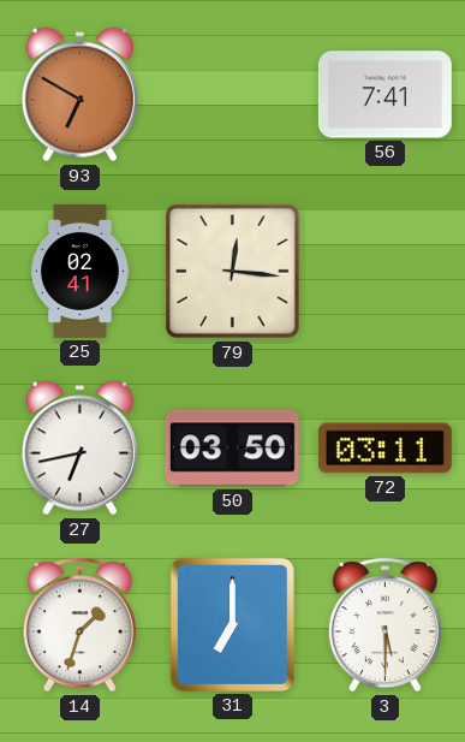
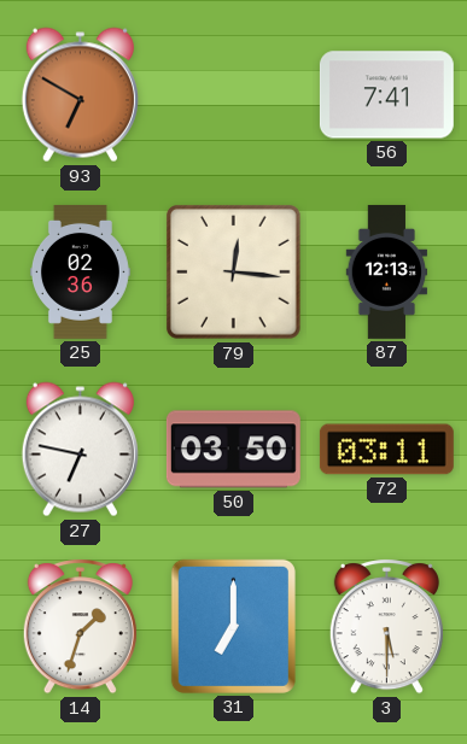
25: 02:41 -> 02:36 (80, 271)
87: none -> 12:13 (387, 271)
27: 6:43 -> 6:47 (80, 450)
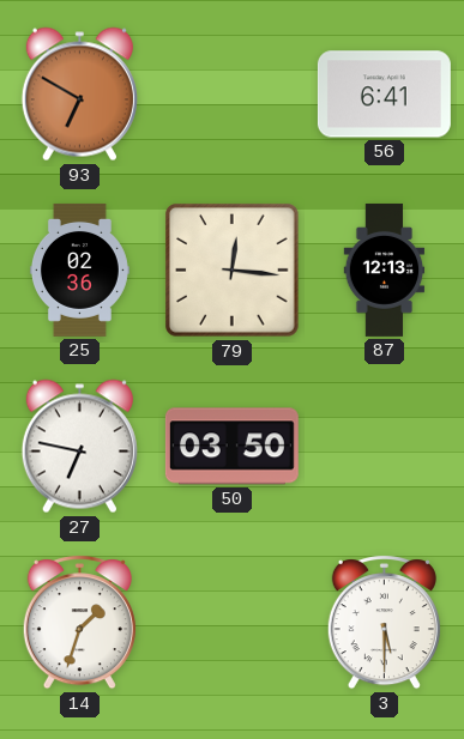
56: 7:41 -> 6:41 (384, 95)
72: 03:11 -> none (386, 450)
31: 7:00 -> none (233, 626)
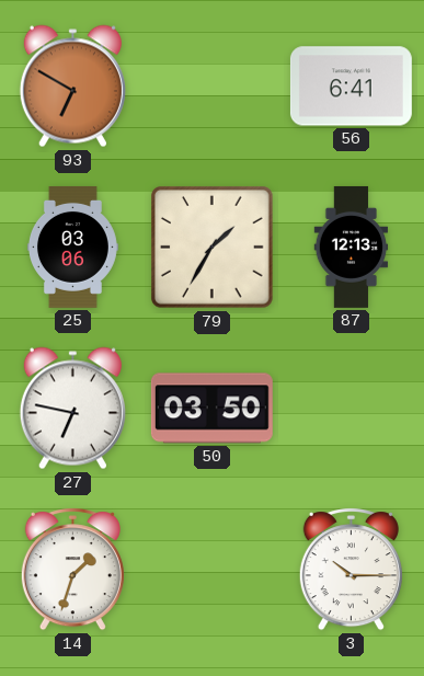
25: 02:36 -> 03:06 (72, 247)
79: 12:16 -> 1:35 (213, 248)
3: 5:30 -> 10:15 (351, 570)
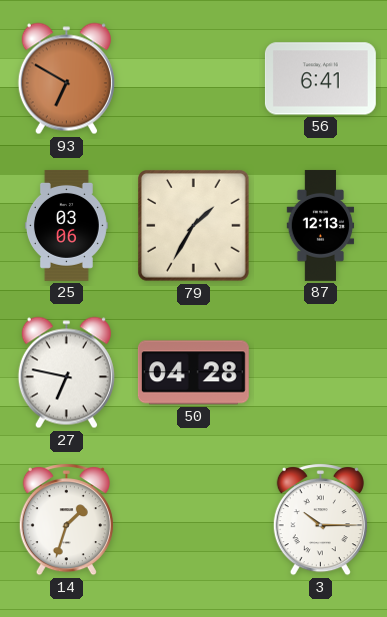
50: 03:50 -> 04:28 (193, 373)
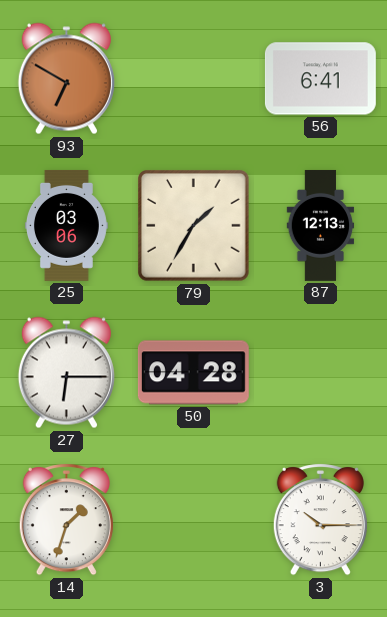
27: 6:47 -> 6:15 (66, 373)
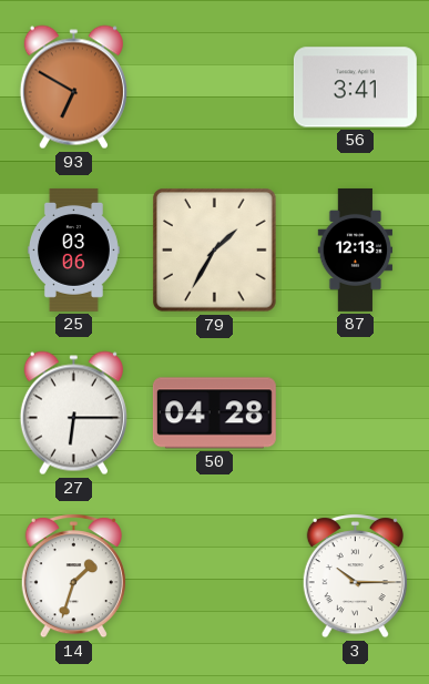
56: 6:41 -> 3:41 (355, 88)
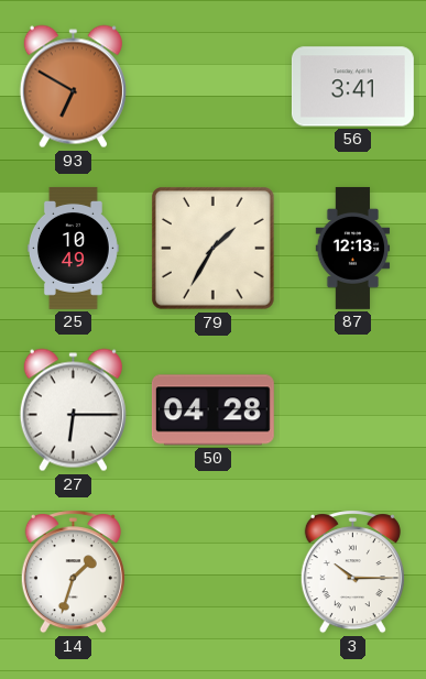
25: 03:06 -> 10:49 (73, 248)
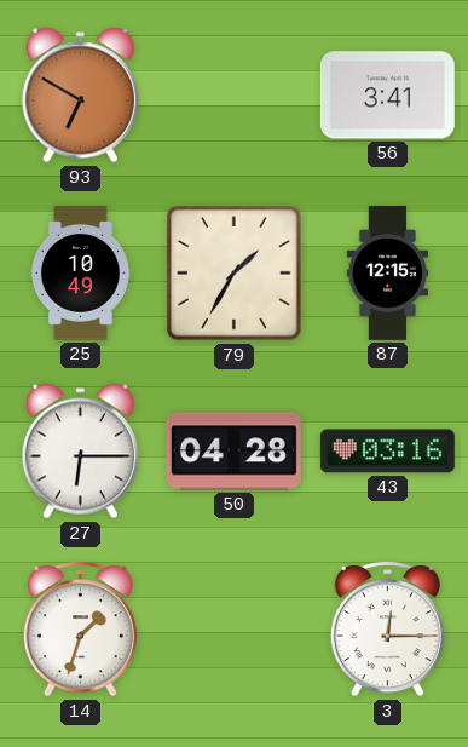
87: 12:13 -> 12:15 (388, 272)
43: none -> 03:16 (387, 452)
3: 10:15 -> 12:15 (387, 630)
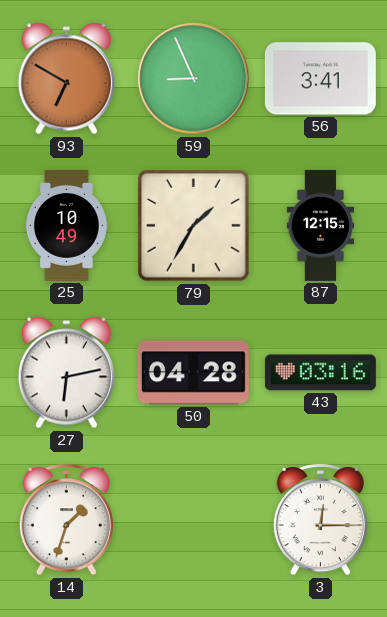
59: none -> 8:56 (194, 79)
27: 6:15 -> 6:13 (66, 373)
